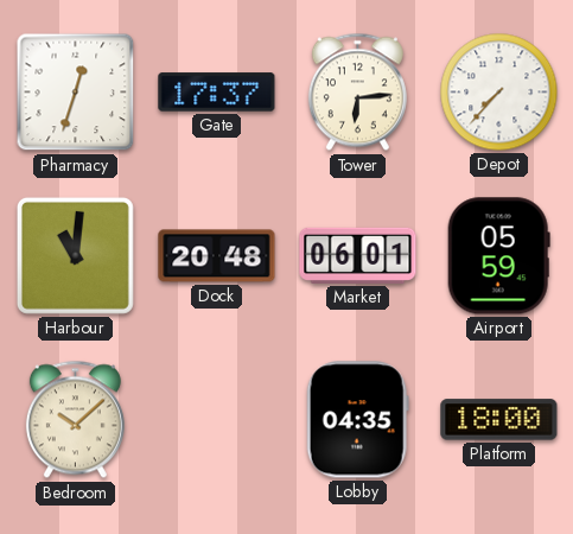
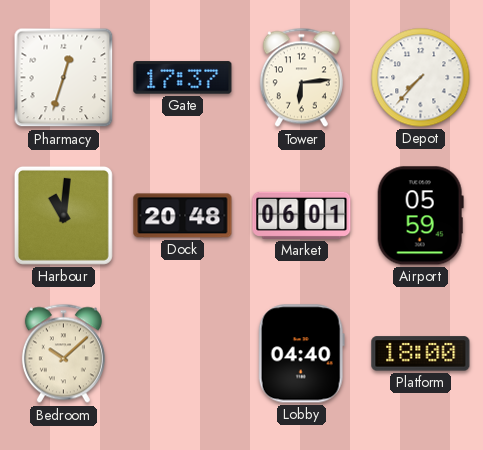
Lobby: 04:35 -> 04:40 (301, 354)
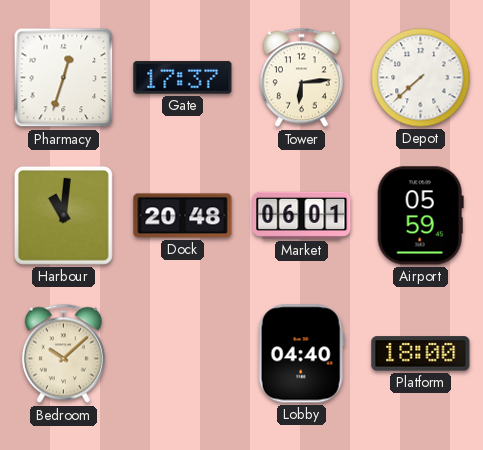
Depot: 7:37 -> 7:38 (421, 78)
